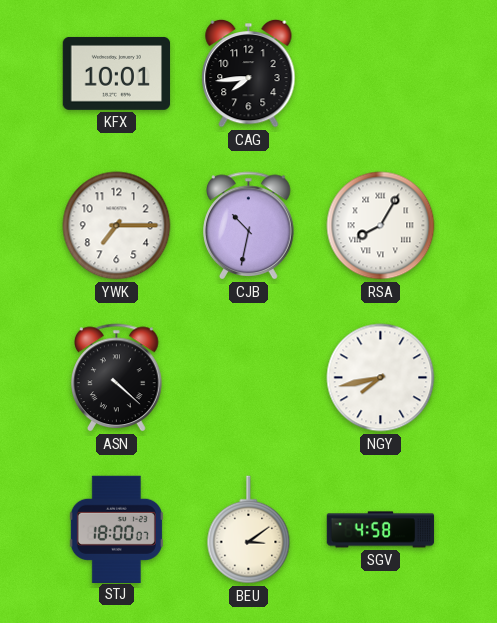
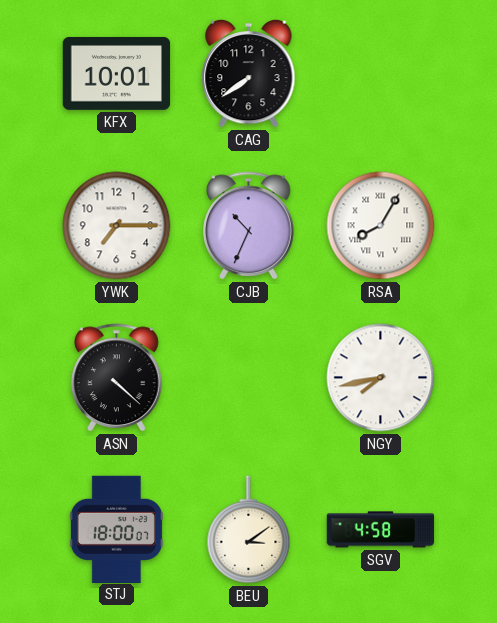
CAG: 7:44 -> 7:39 (249, 73)
CJB: 10:32 -> 10:34 (249, 226)
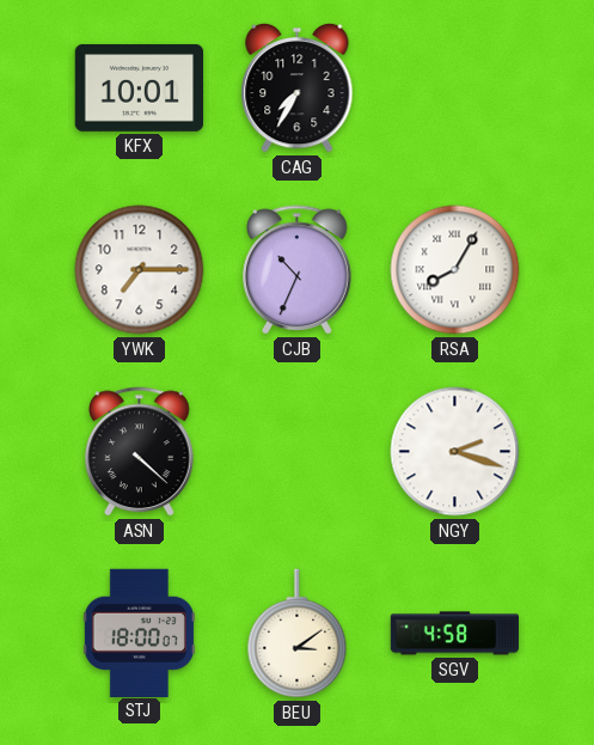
CAG: 7:39 -> 7:35 (298, 87)
NGY: 7:43 -> 2:18 (455, 452)
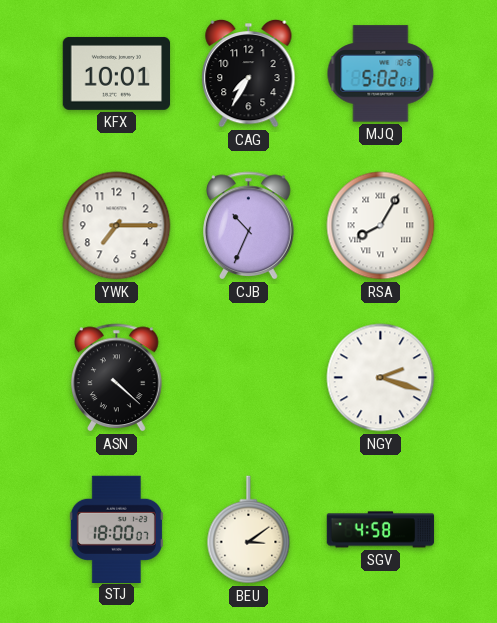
MJQ: none -> 5:02 (381, 74)
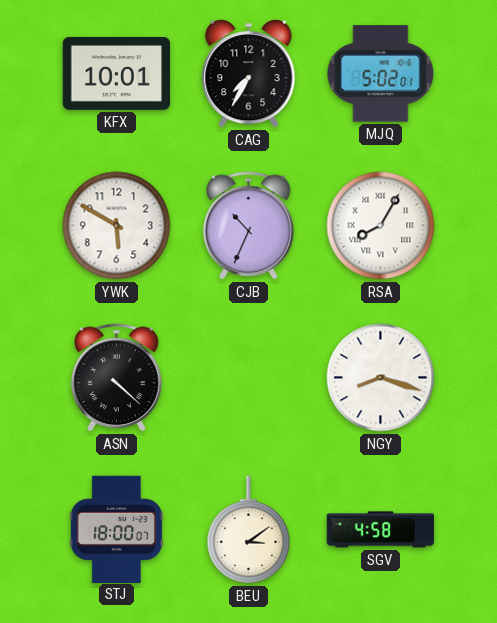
YWK: 7:15 -> 5:50 (117, 226)
NGY: 2:18 -> 8:18 (381, 378)
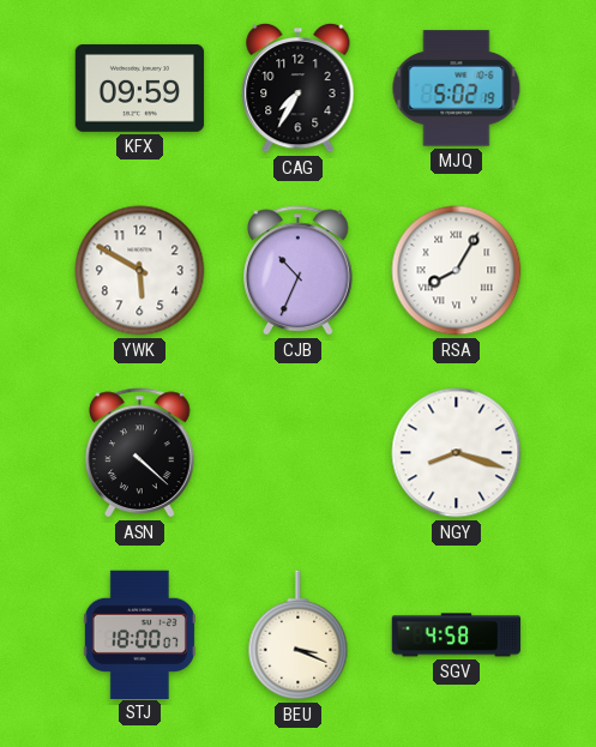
KFX: 10:01 -> 09:59 (140, 88)
MJQ: 5:02:01 -> 5:02:19 (457, 89)
BEU: 3:09 -> 3:19 (299, 635)
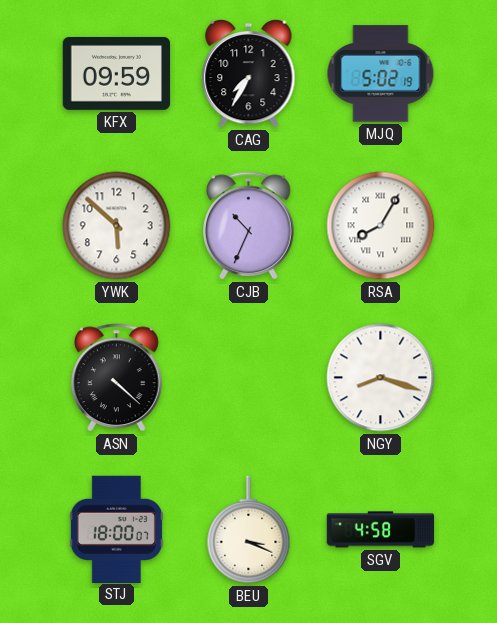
YWK: 5:50 -> 5:52 (117, 226)
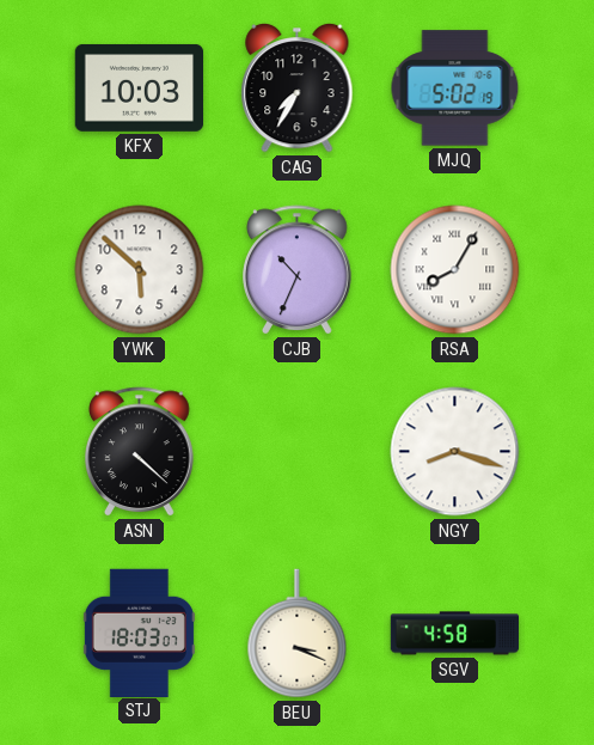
KFX: 09:59 -> 10:03 (140, 87)
STJ: 18:00 -> 18:03 (139, 633)
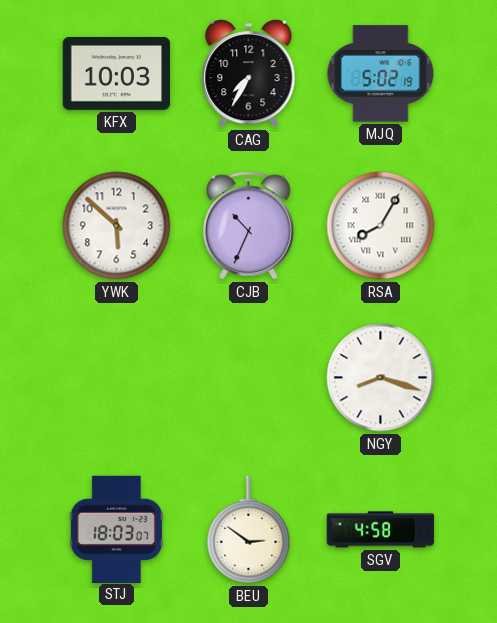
ASN: 4:22 -> none (140, 452)
BEU: 3:19 -> 2:51 (249, 530)
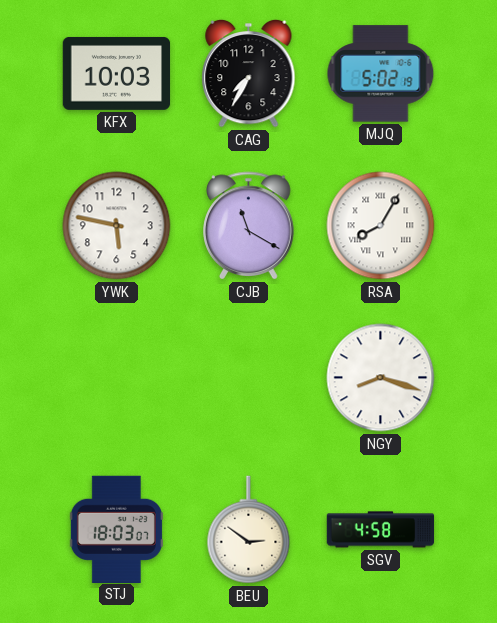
YWK: 5:52 -> 5:47 (117, 226)
CJB: 10:34 -> 11:20 (249, 226)
